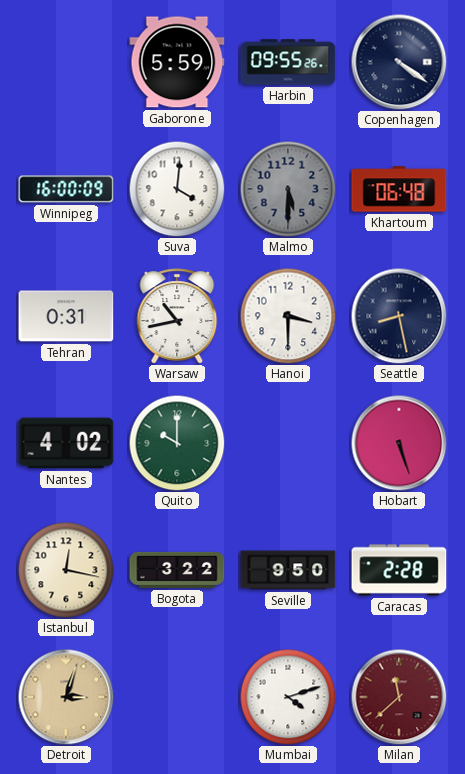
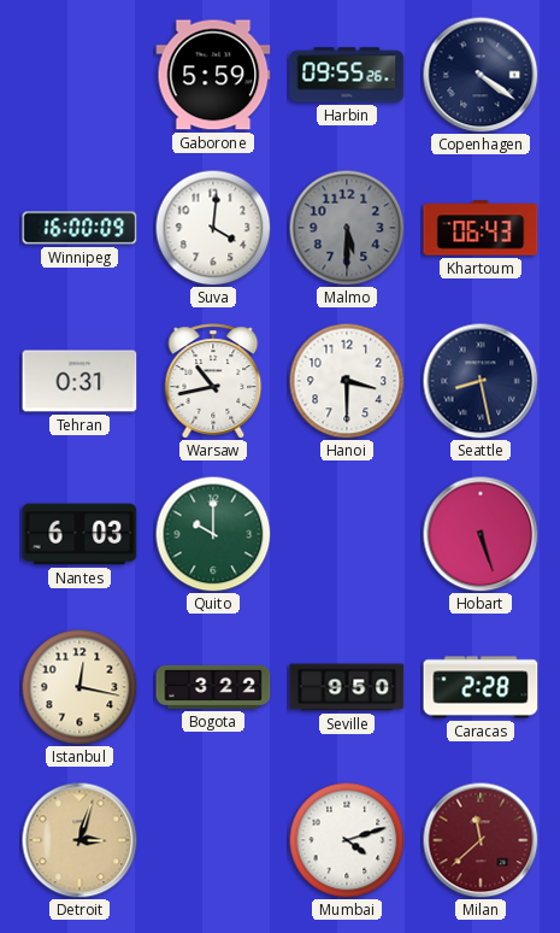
Khartoum: 06:48 -> 06:43 (481, 228)
Nantes: 4:02 -> 6:03 (79, 534)
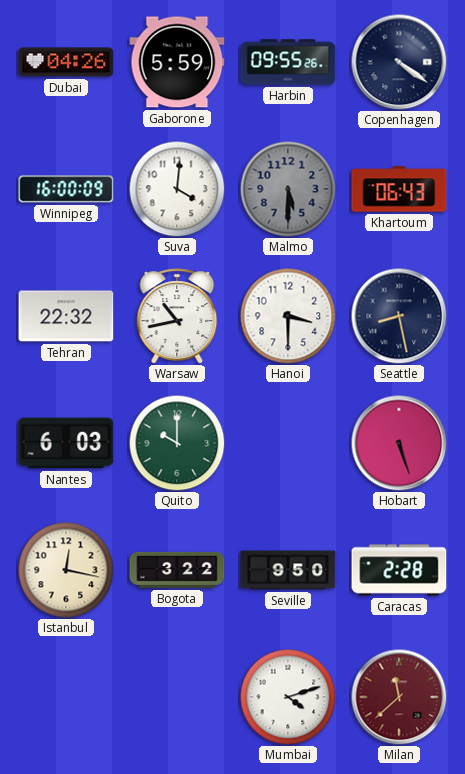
Dubai: none -> 04:26 (66, 62)
Tehran: 0:31 -> 22:32 (66, 316)
Detroit: 3:03 -> none (79, 840)
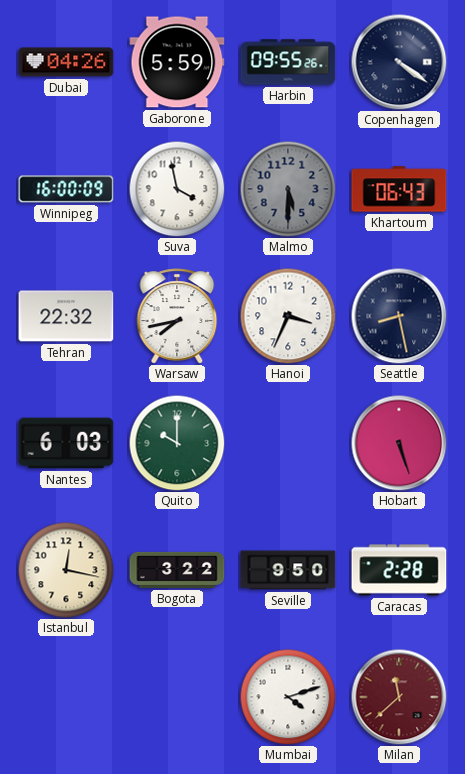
Suva: 4:01 -> 3:58 (177, 189)
Warsaw: 10:43 -> 7:43 (177, 316)
Hanoi: 3:30 -> 3:34 (288, 316)
